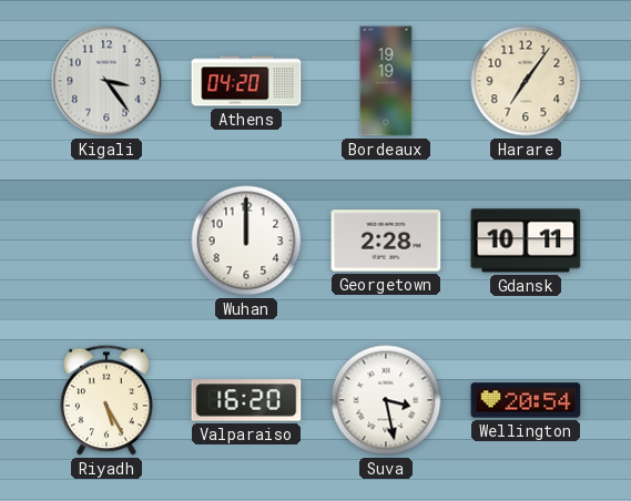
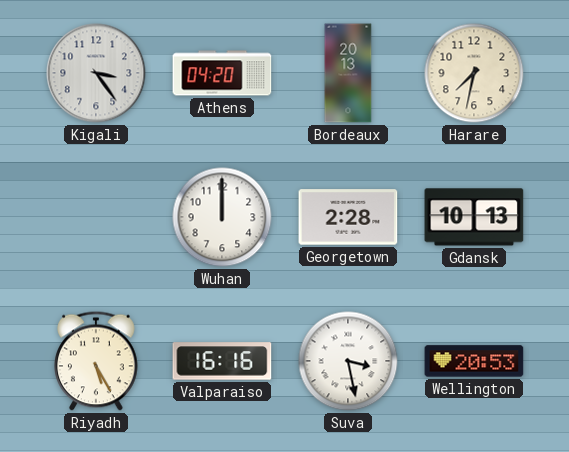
Bordeaux: 19:19 -> 20:13 (348, 73)
Harare: 7:06 -> 7:32 (474, 73)
Gdansk: 10:11 -> 10:13 (474, 217)
Valparaiso: 16:20 -> 16:16 (222, 361)
Wellington: 20:54 -> 20:53 (474, 361)
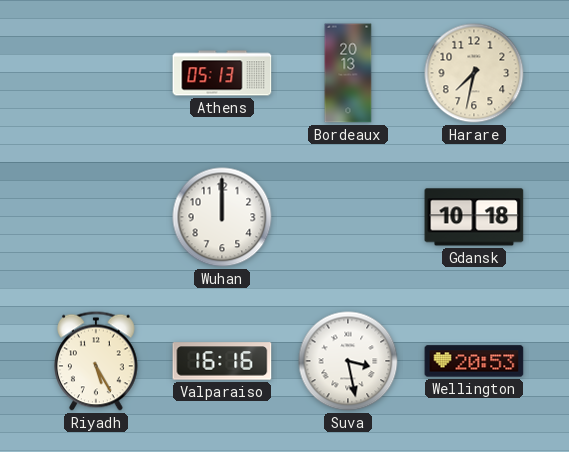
Kigali: 3:24 -> none (96, 73)
Athens: 04:20 -> 05:13 (222, 73)
Georgetown: 2:28 -> none (348, 217)
Gdansk: 10:13 -> 10:18 (474, 217)
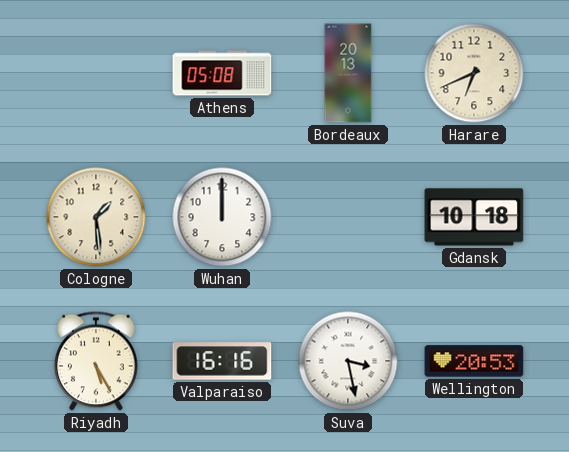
Athens: 05:13 -> 05:08 (222, 73)
Harare: 7:32 -> 6:41 (474, 73)
Cologne: none -> 1:29 (96, 217)
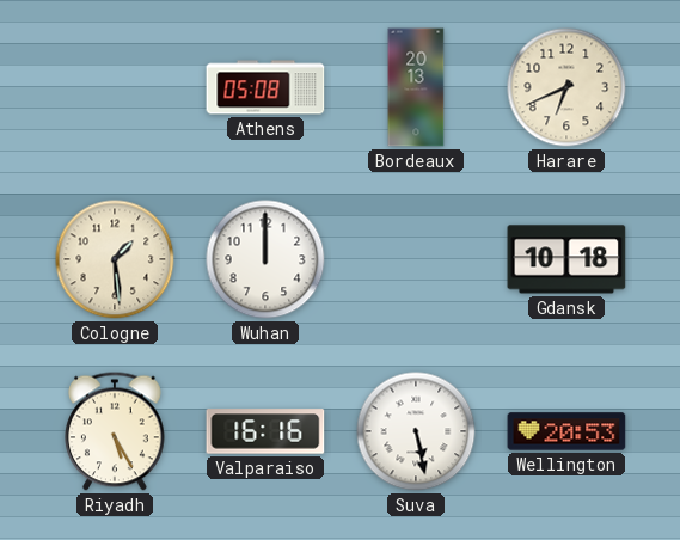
Suva: 3:28 -> 5:28 (416, 431)
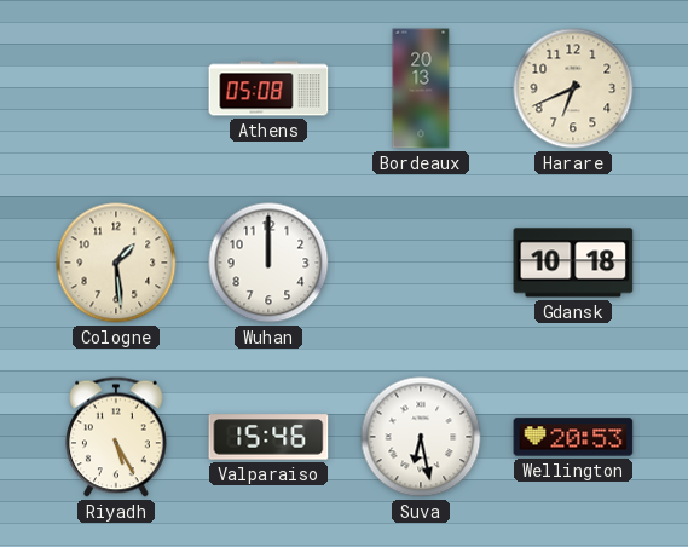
Valparaiso: 16:16 -> 15:46 (268, 437)
Suva: 5:28 -> 6:28 (421, 437)
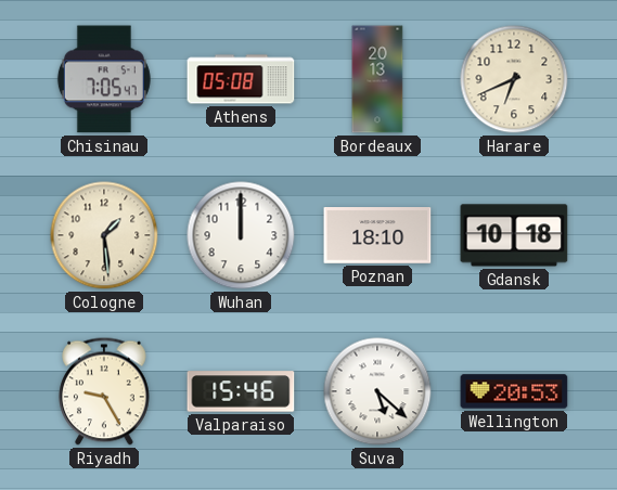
Chisinau: none -> 7:05 (104, 79)
Poznan: none -> 18:10 (377, 236)
Riyadh: 5:25 -> 9:25 (105, 391)
Suva: 6:28 -> 5:22 (377, 391)
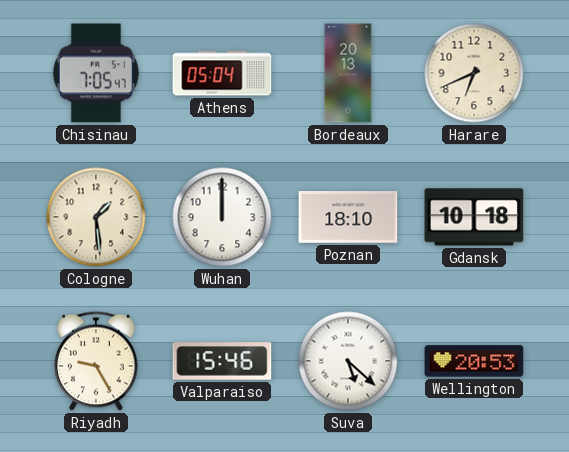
Athens: 05:08 -> 05:04 (222, 73)
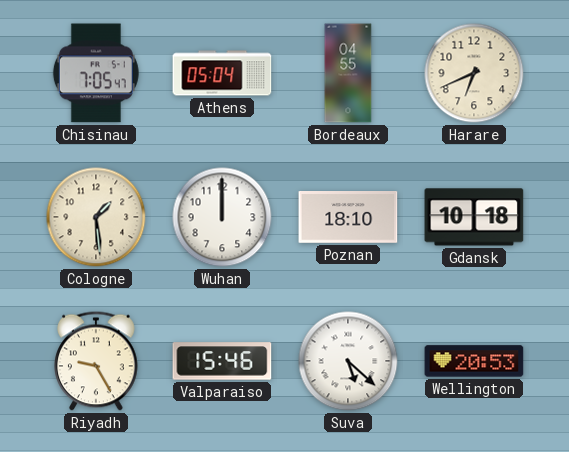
Bordeaux: 20:13 -> 04:55 (348, 73)
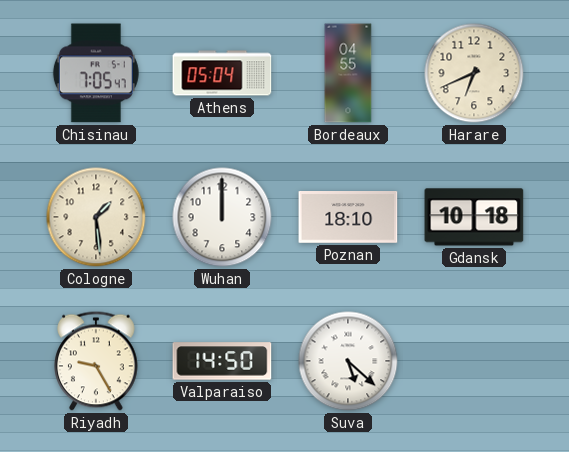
Valparaiso: 15:46 -> 14:50 (222, 361)
Wellington: 20:53 -> none (474, 361)
